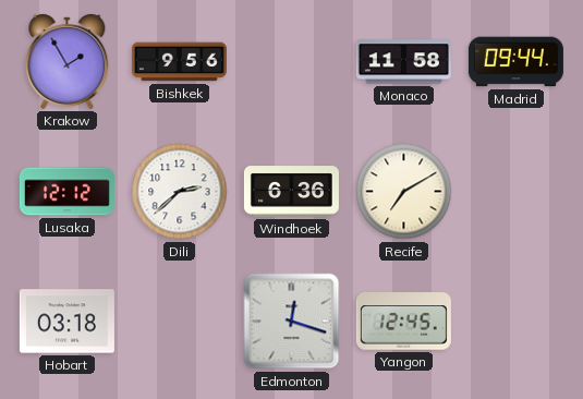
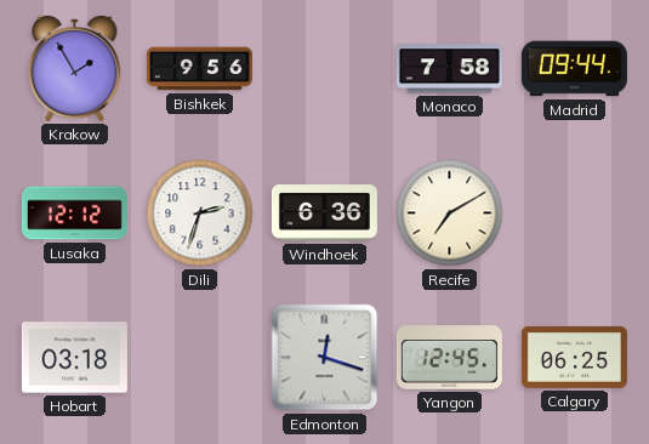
Monaco: 11:58 -> 7:58 (449, 69)
Dili: 2:38 -> 2:33 (200, 214)
Calgary: none -> 06:25 (574, 357)
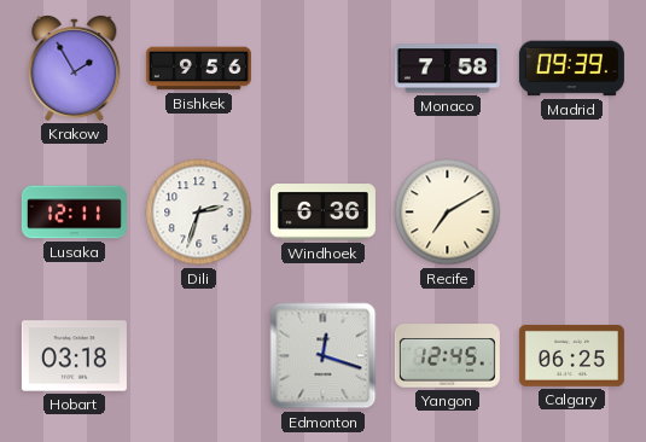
Madrid: 09:44 -> 09:39 (571, 69)
Lusaka: 12:12 -> 12:11 (74, 213)
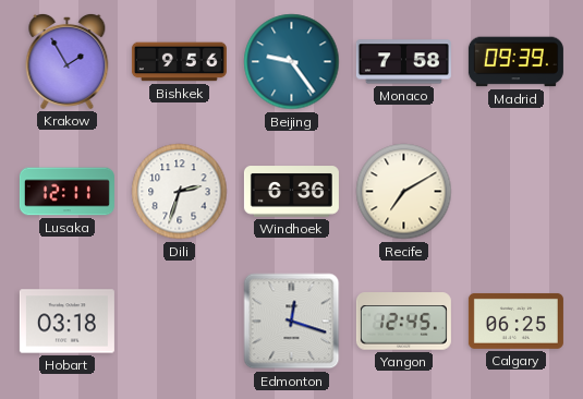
Beijing: none -> 9:24 (292, 62)
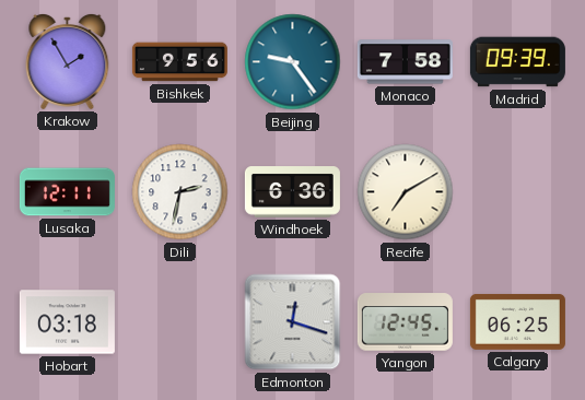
Dili: 2:33 -> 2:32 (180, 192)
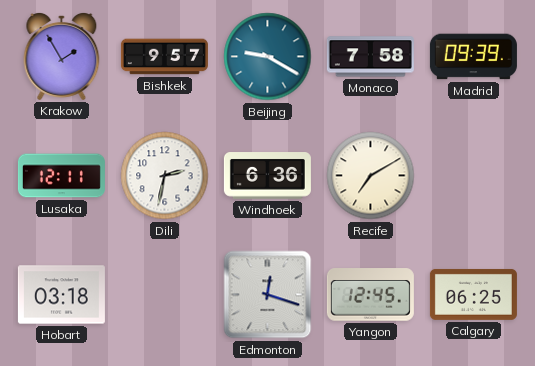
Bishkek: 9:56 -> 9:57 (164, 57)
Beijing: 9:24 -> 9:20 (268, 57)
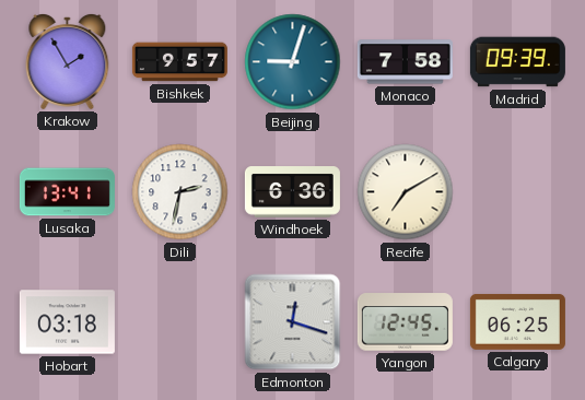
Beijing: 9:20 -> 9:03 (293, 62)
Lusaka: 12:11 -> 13:41 (67, 192)
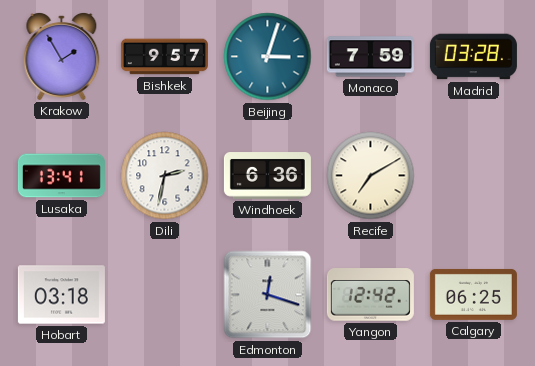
Beijing: 9:03 -> 3:03 (268, 57)
Monaco: 7:58 -> 7:59 (370, 57)
Madrid: 09:39 -> 03:28 (473, 57)
Yangon: 12:45 -> 12:42 (370, 295)
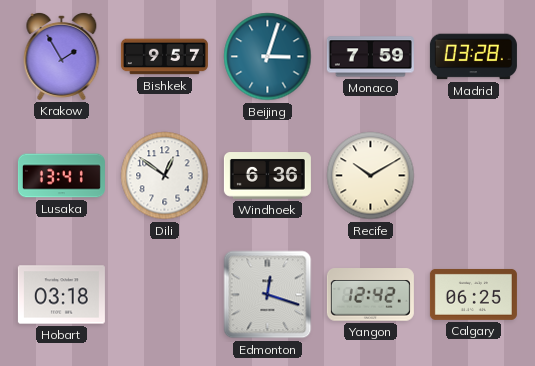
Dili: 2:32 -> 12:51 (165, 176)
Recife: 7:10 -> 10:10 (371, 176)
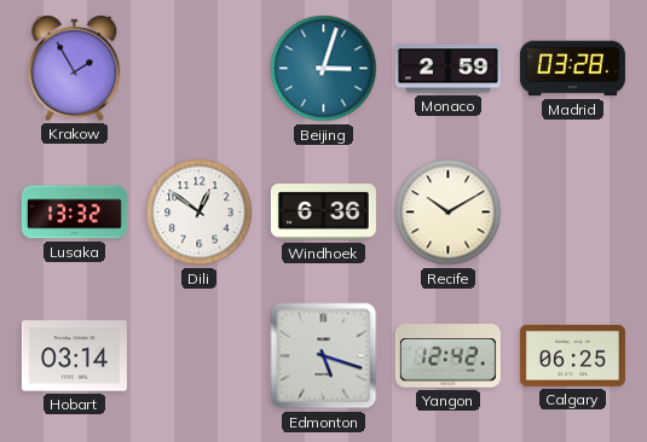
Bishkek: 9:57 -> none (164, 57)
Monaco: 7:59 -> 2:59 (447, 69)
Lusaka: 13:41 -> 13:32 (74, 213)
Hobart: 03:18 -> 03:14 (74, 356)
Edmonton: 12:18 -> 5:18 (324, 356)
